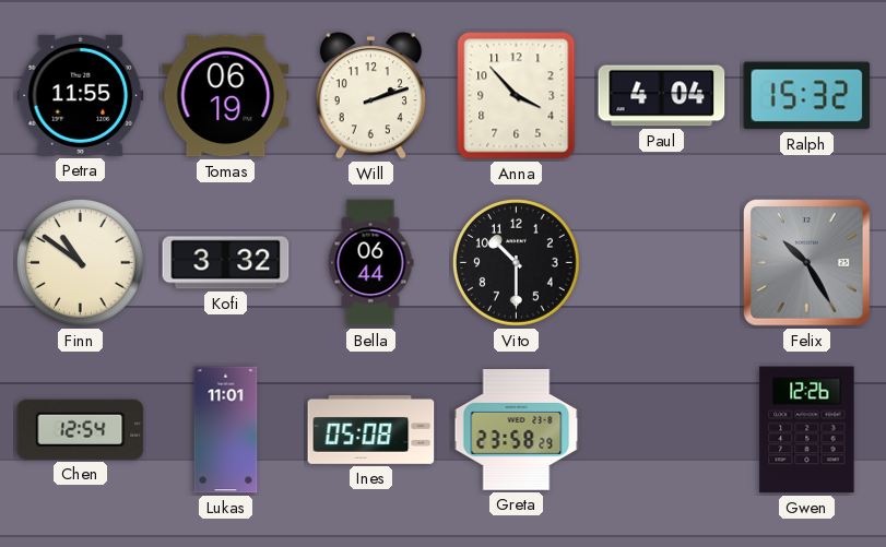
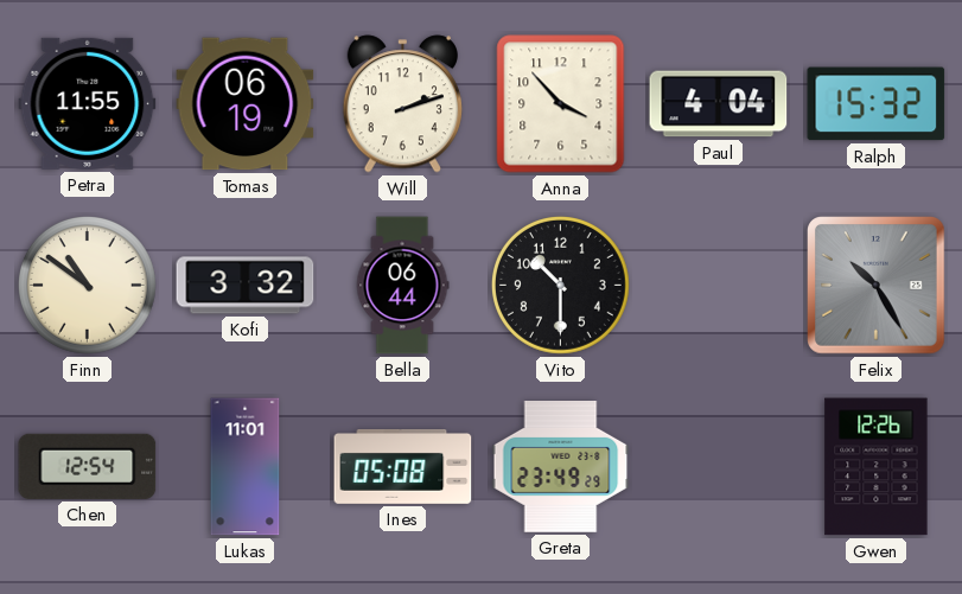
Greta: 23:58 -> 23:49 (561, 467)
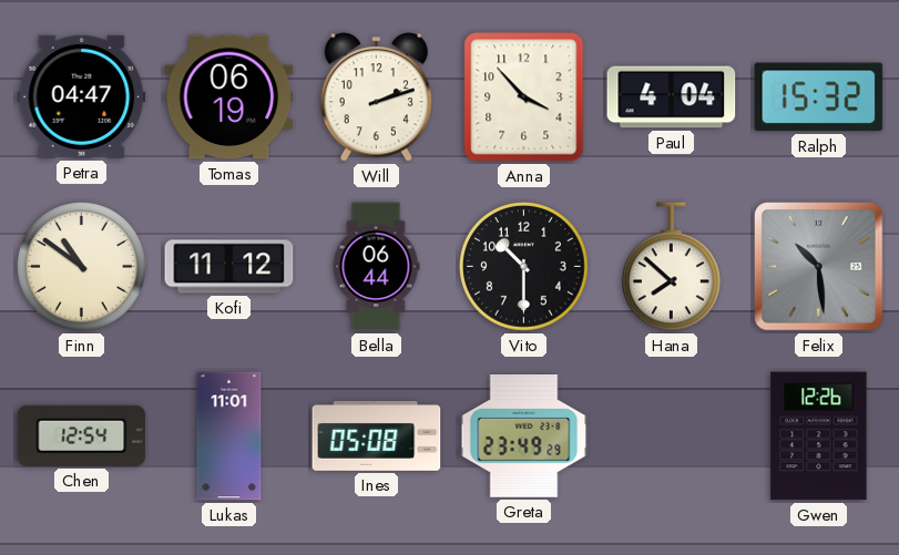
Petra: 11:55 -> 04:47 (82, 96)
Kofi: 3:32 -> 11:12 (229, 267)
Hana: none -> 7:52 (671, 267)
Felix: 10:25 -> 10:29 (819, 267)
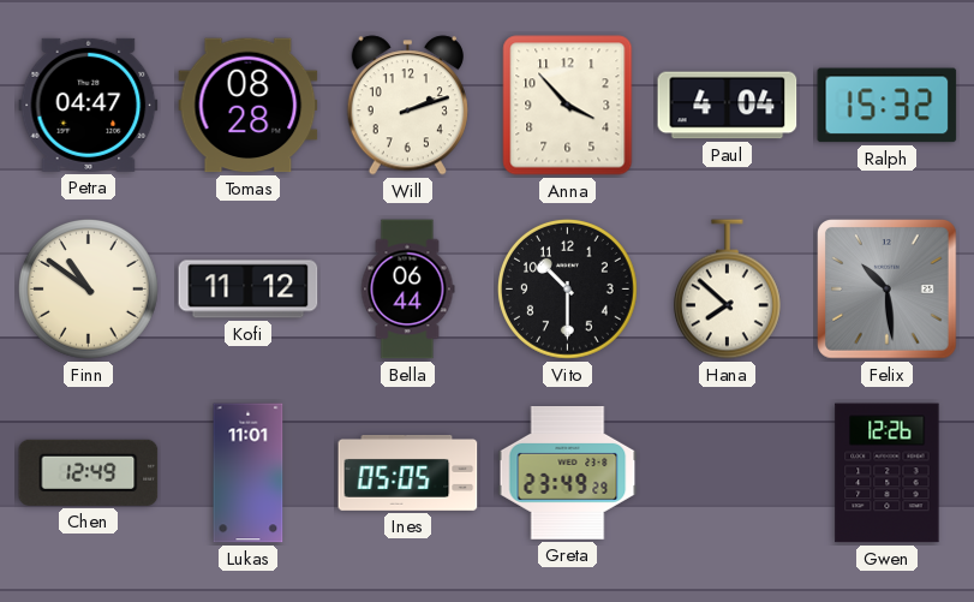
Tomas: 06:19 -> 08:28 (249, 106)
Chen: 12:54 -> 12:49 (89, 472)
Ines: 05:08 -> 05:05 (408, 473)
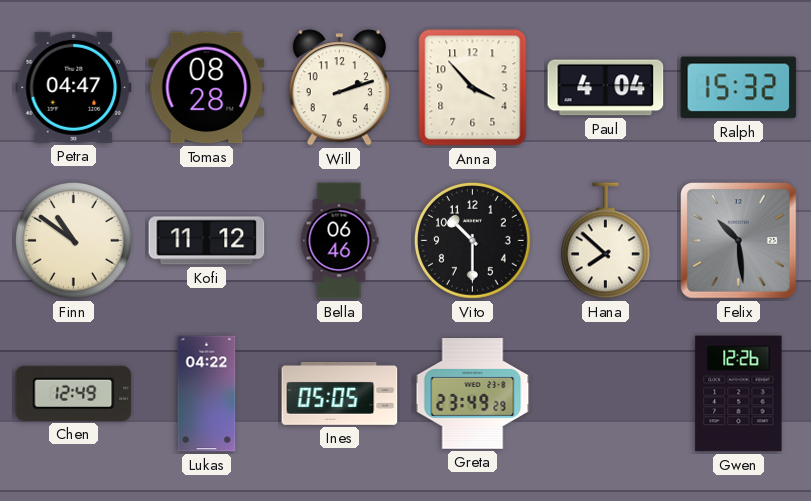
Bella: 06:44 -> 06:46 (339, 241)
Lukas: 11:01 -> 04:22 (207, 394)
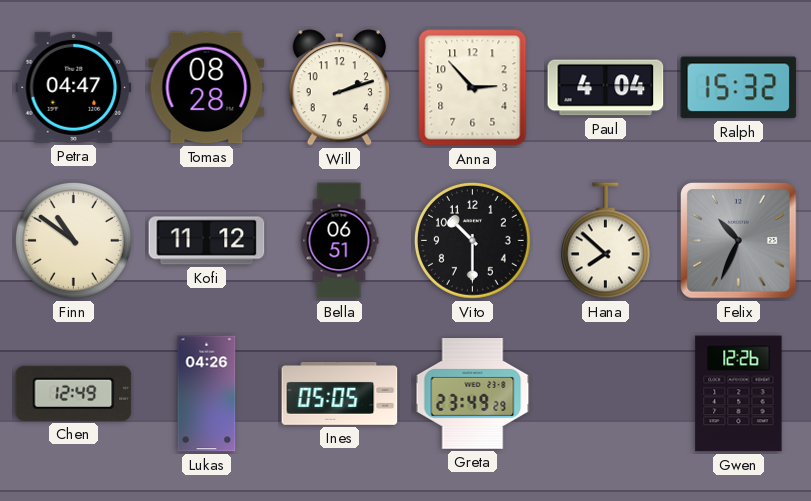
Anna: 3:53 -> 2:53 (473, 88)
Bella: 06:46 -> 06:51 (339, 241)
Felix: 10:29 -> 10:34 (739, 241)
Lukas: 04:22 -> 04:26 (207, 394)
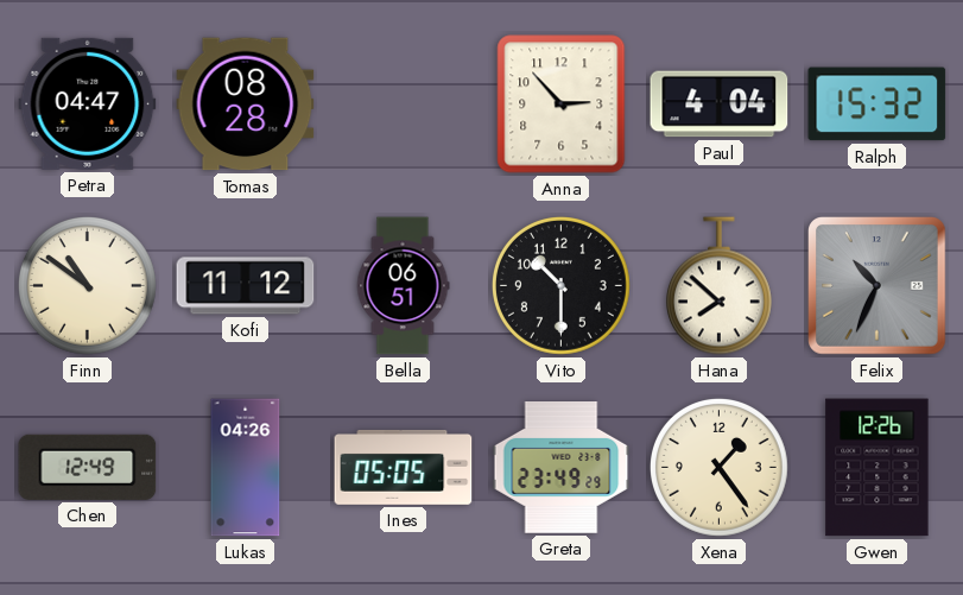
Will: 2:12 -> none (339, 88)
Xena: none -> 1:24 (720, 468)
